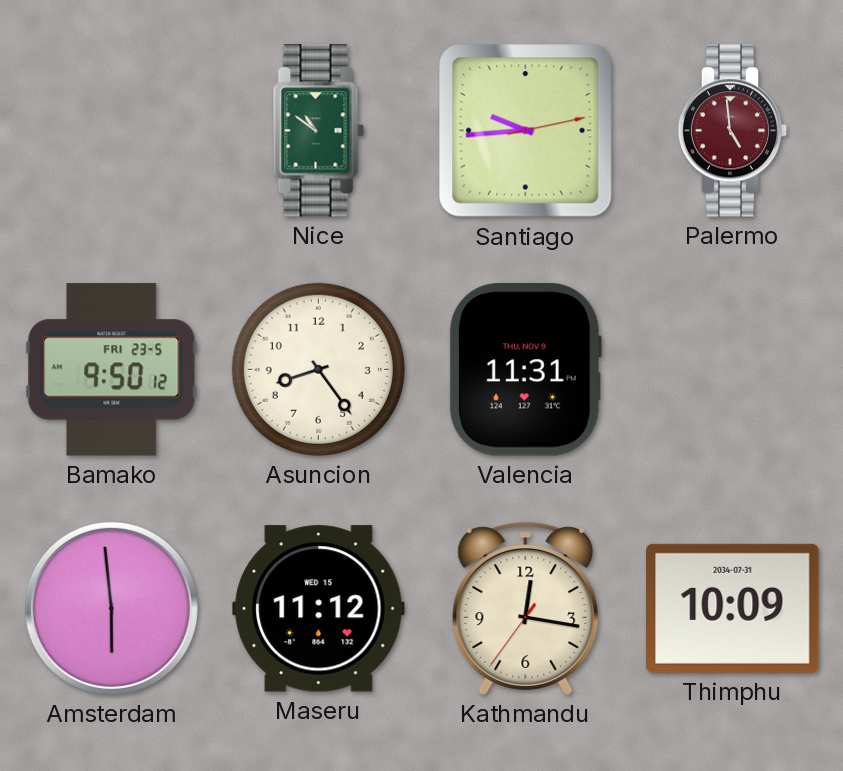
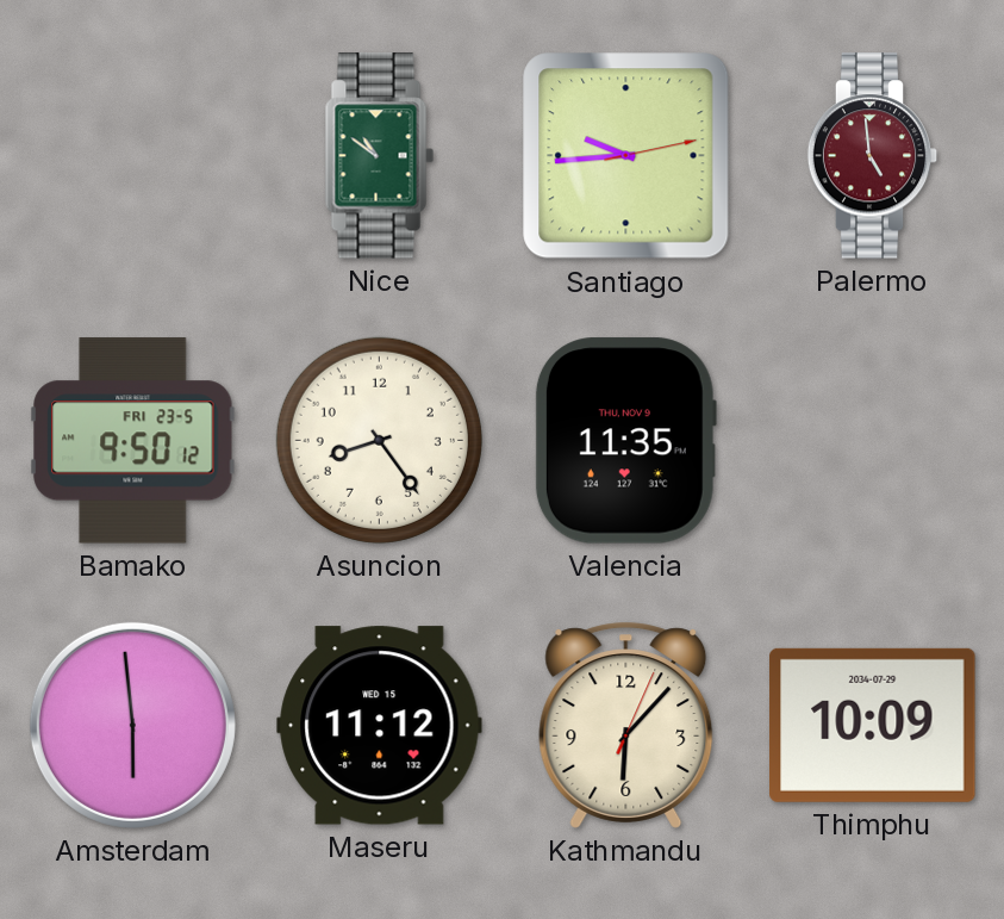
Valencia: 11:31 -> 11:35 (625, 441)
Kathmandu: 12:16 -> 6:07 (626, 725)
Thimphu date: 2034-07-31 -> 2034-07-29 (873, 725)
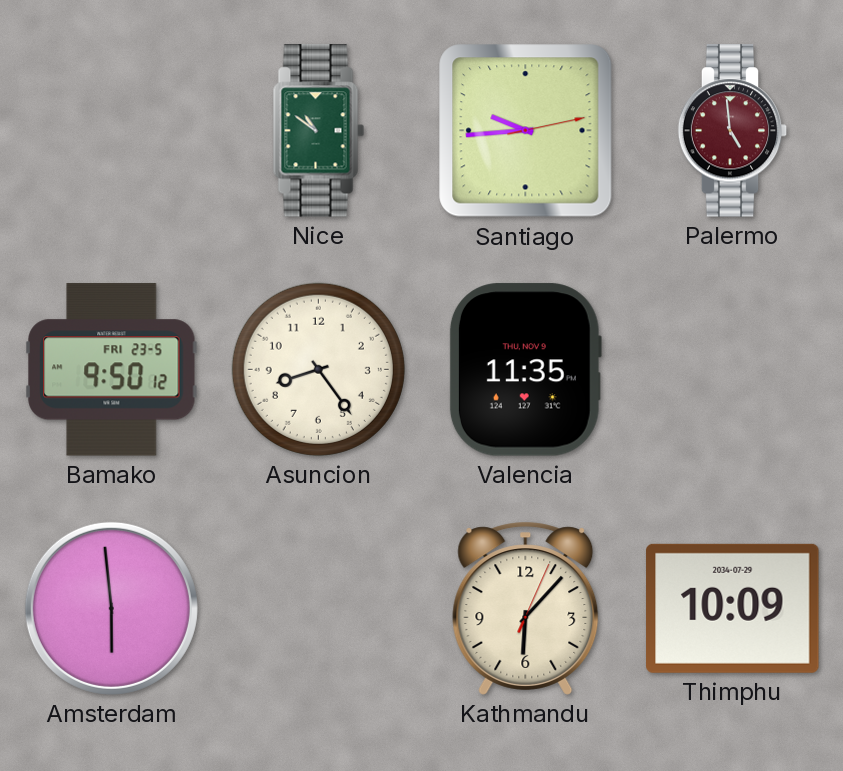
Maseru: 11:12 -> none (380, 726)
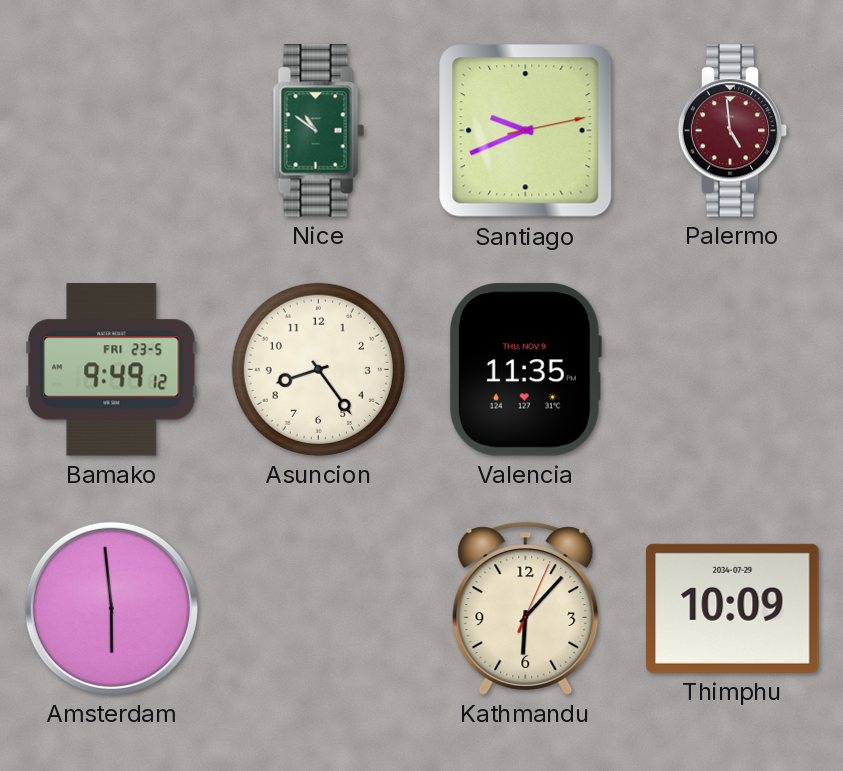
Santiago: 9:44 -> 9:41 (526, 131)
Bamako: 9:50 -> 9:49 (112, 370)
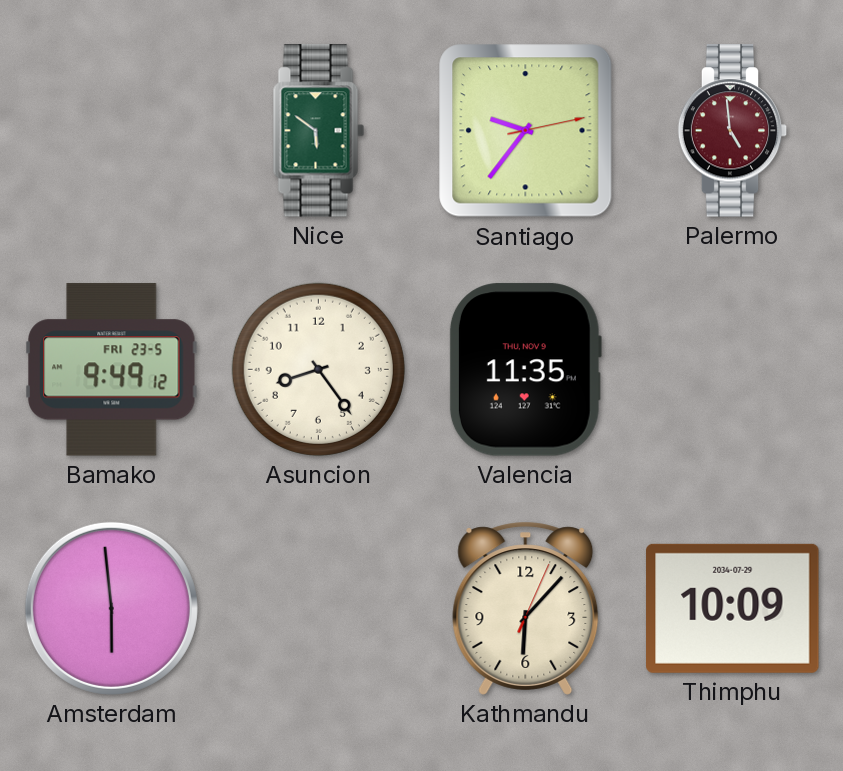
Nice: 10:51 -> 5:51 (319, 131)
Santiago: 9:41 -> 9:36 (526, 131)
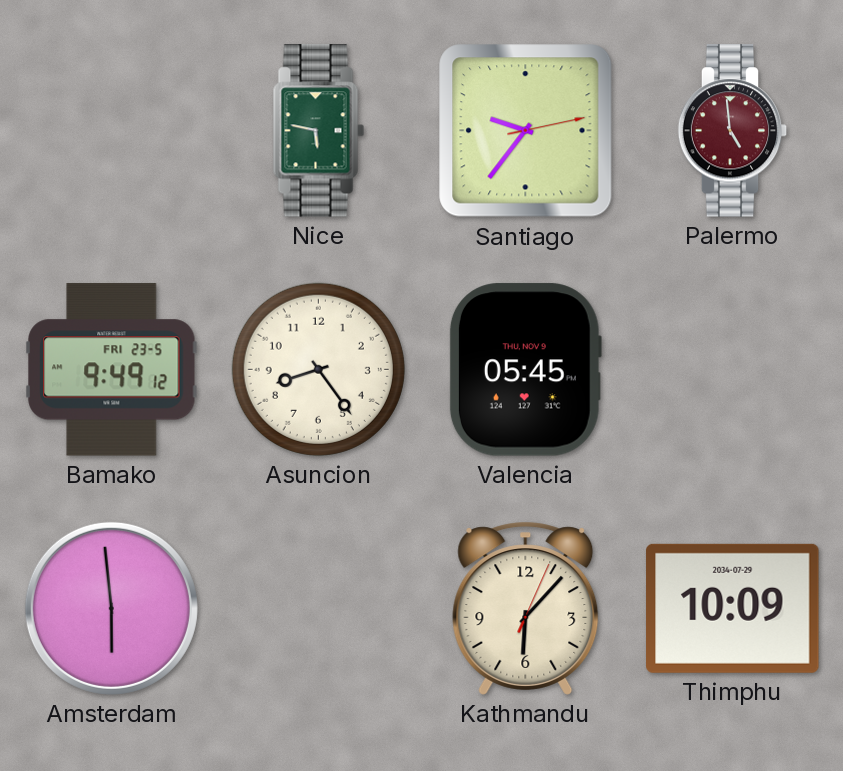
Nice: 5:51 -> 5:47 (319, 131)
Valencia: 11:35 -> 05:45 (525, 370)
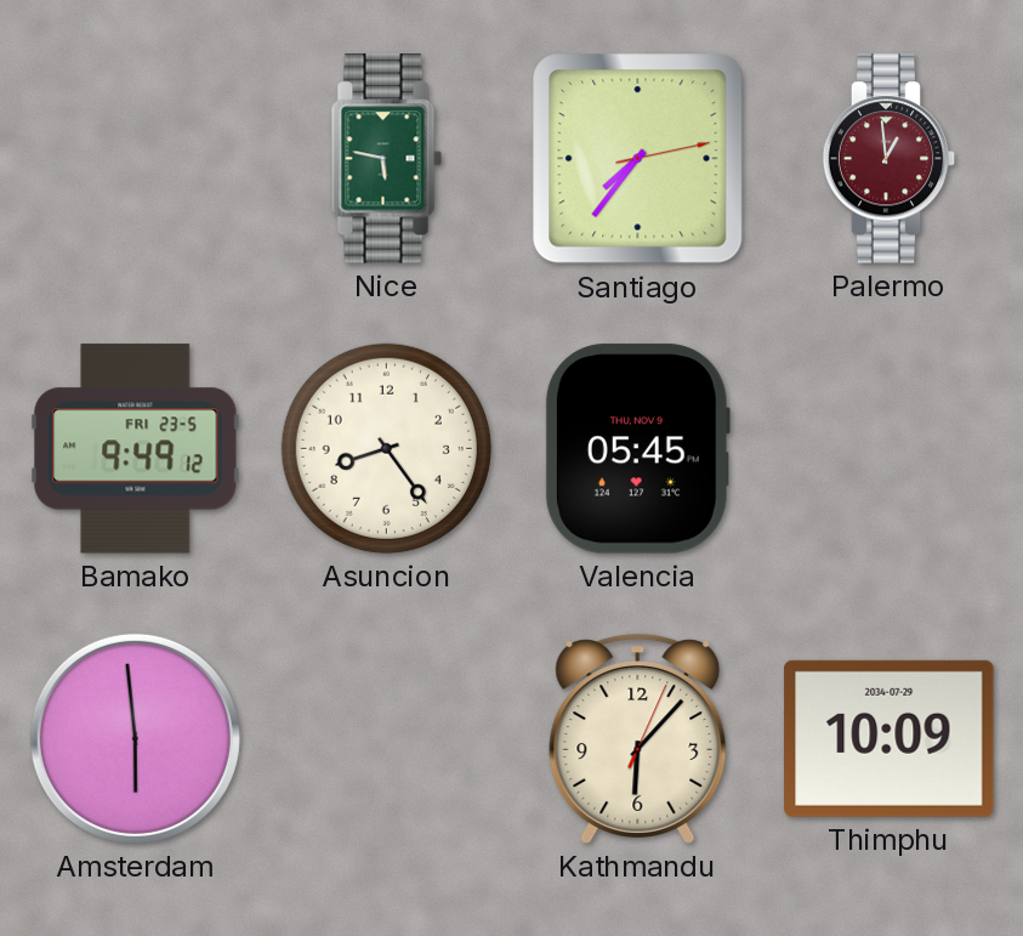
Santiago: 9:36 -> 7:36 (638, 159)
Palermo: 4:59 -> 12:59 (890, 159)
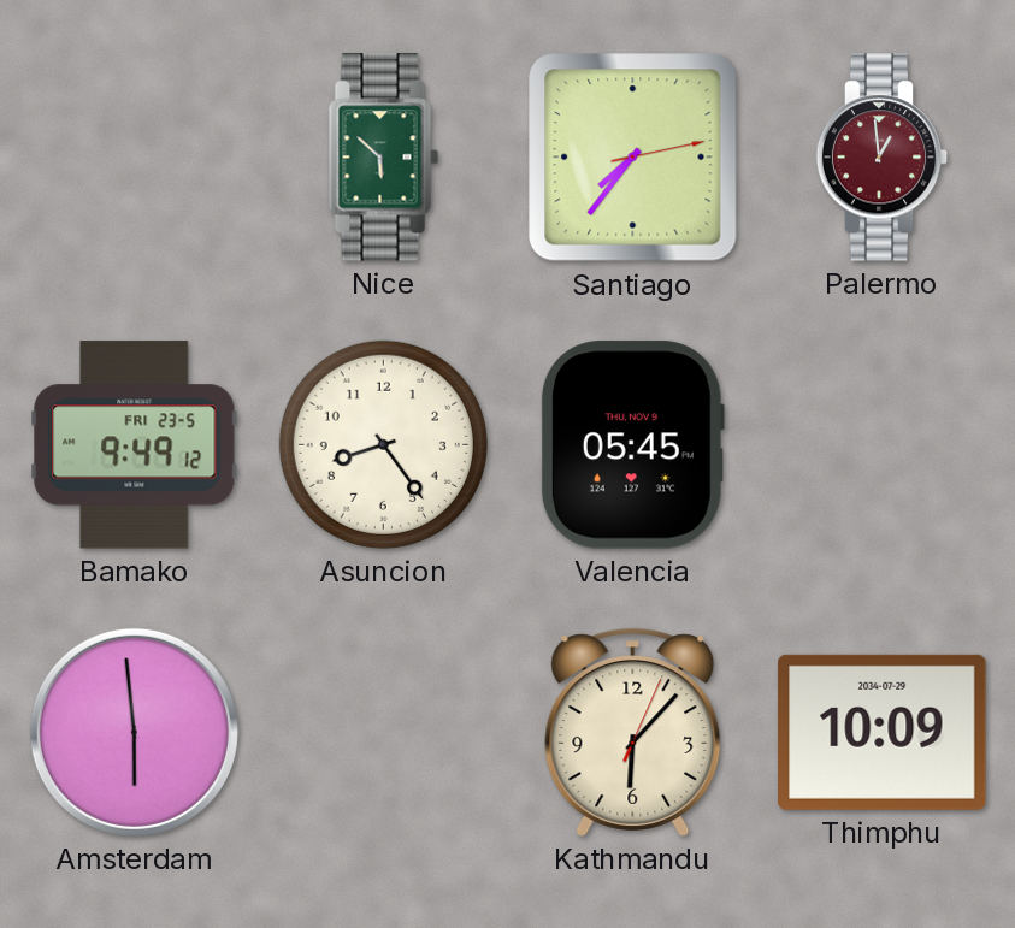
Nice: 5:47 -> 5:52 (384, 158)
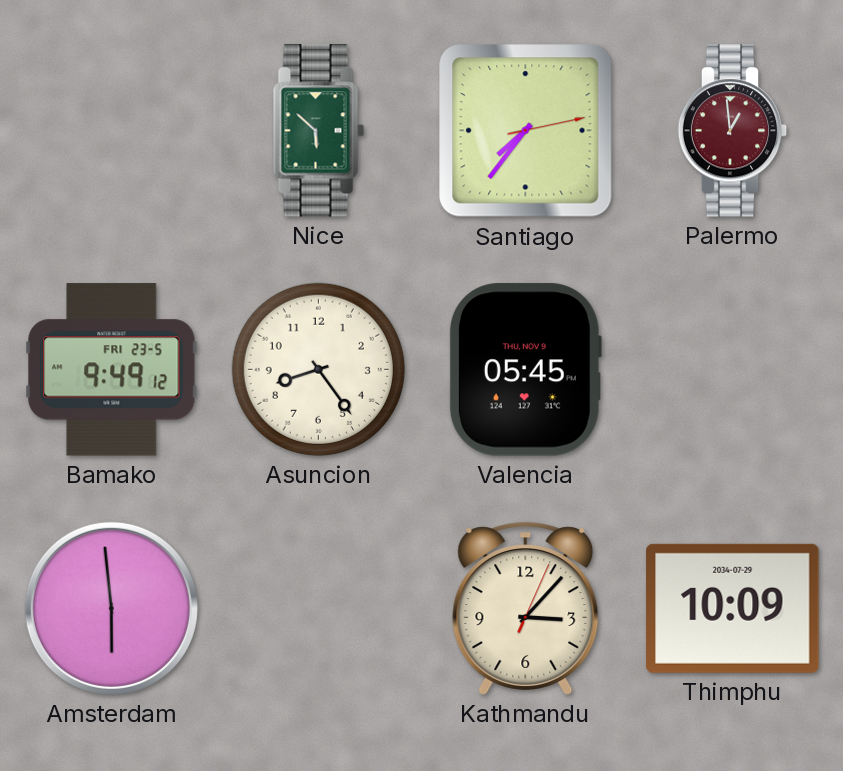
Kathmandu: 6:07 -> 3:07 (526, 608)
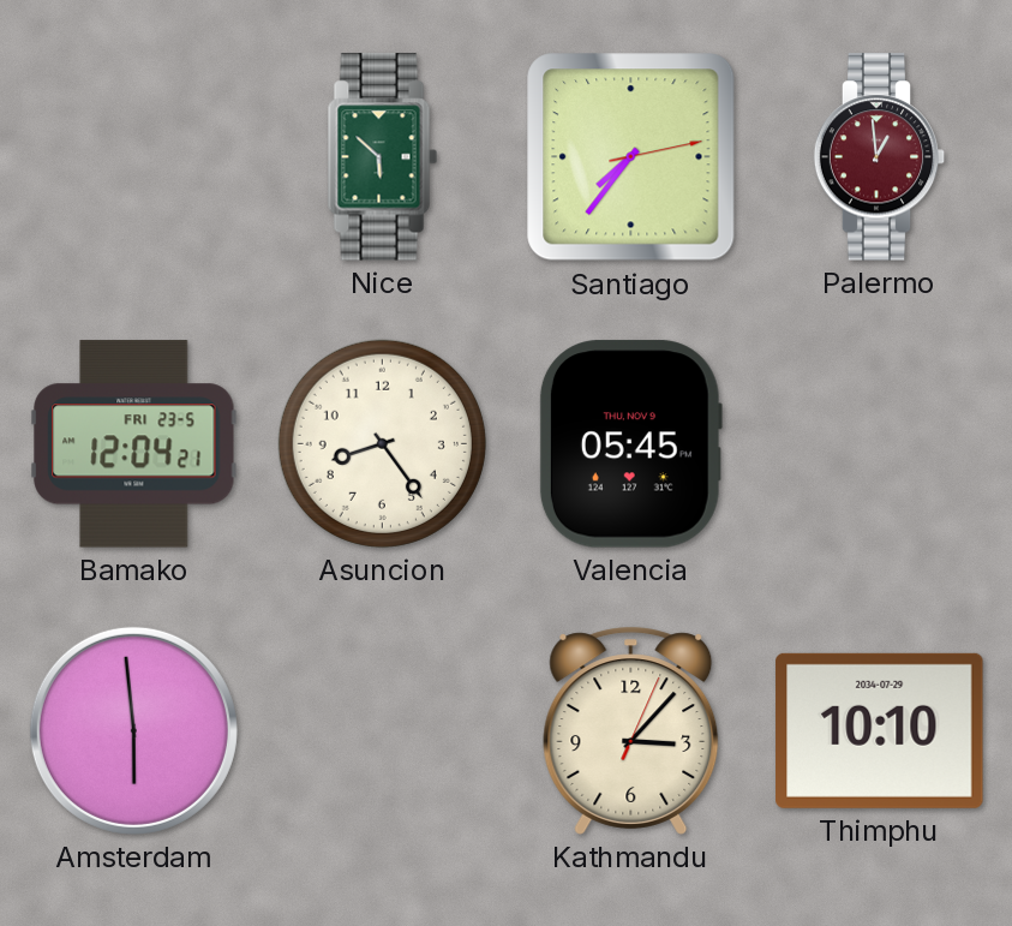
Bamako: 9:49 -> 12:04 (134, 444)
Thimphu: 10:09 -> 10:10 (880, 730)
